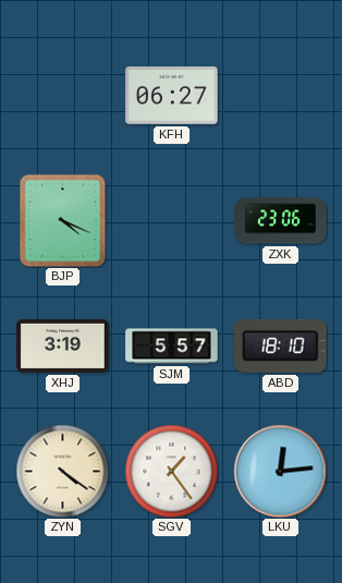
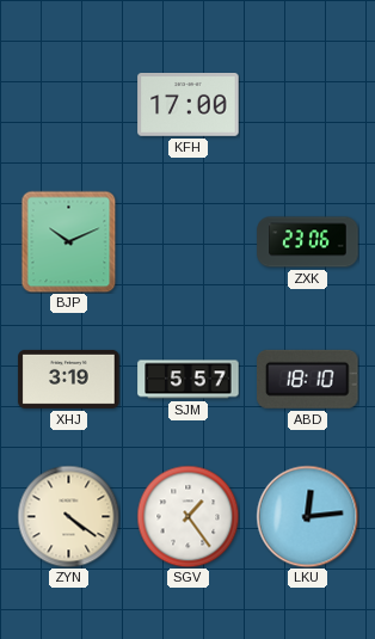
KFH: 06:27 -> 17:00 (189, 105)
BJP: 4:19 -> 10:11 (69, 241)
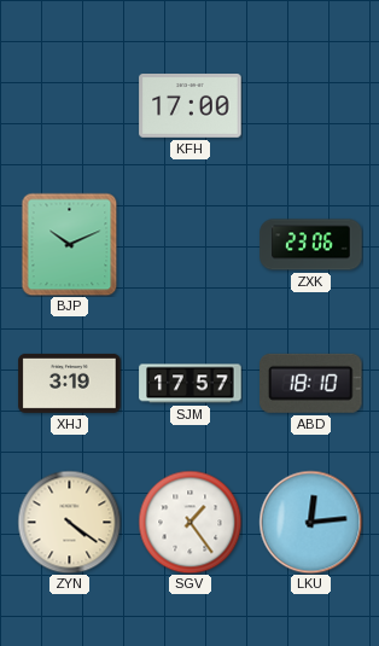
SJM: 5:57 -> 17:57 (191, 384)
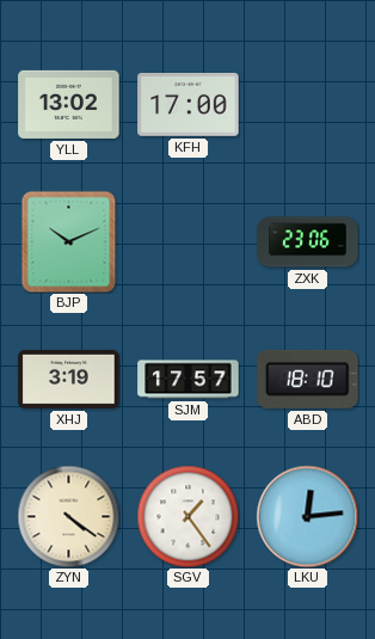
YLL: none -> 13:02 (69, 104)
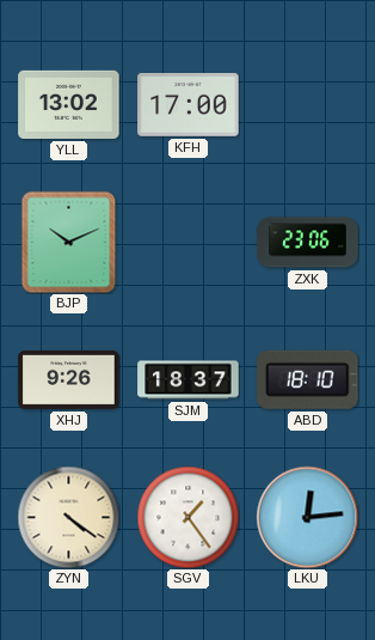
XHJ: 3:19 -> 9:26 (69, 379)
SJM: 17:57 -> 18:37 (189, 380)
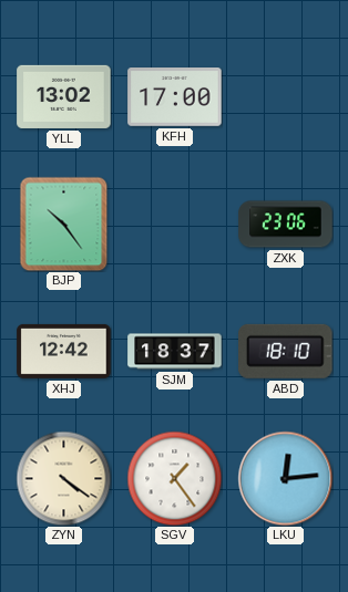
BJP: 10:11 -> 10:24 (64, 224)
XHJ: 9:26 -> 12:42 (64, 351)
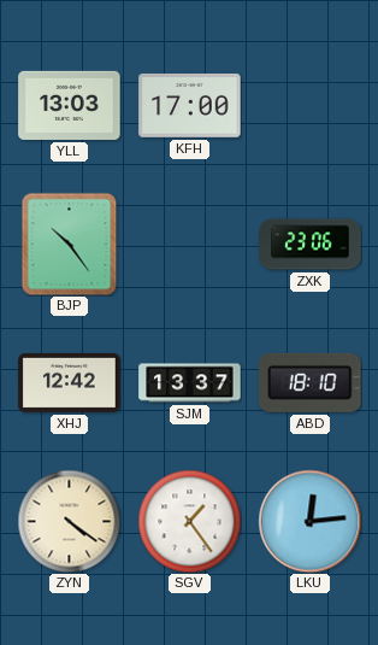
YLL: 13:02 -> 13:03 (70, 105)
SJM: 18:37 -> 13:37 (190, 383)
